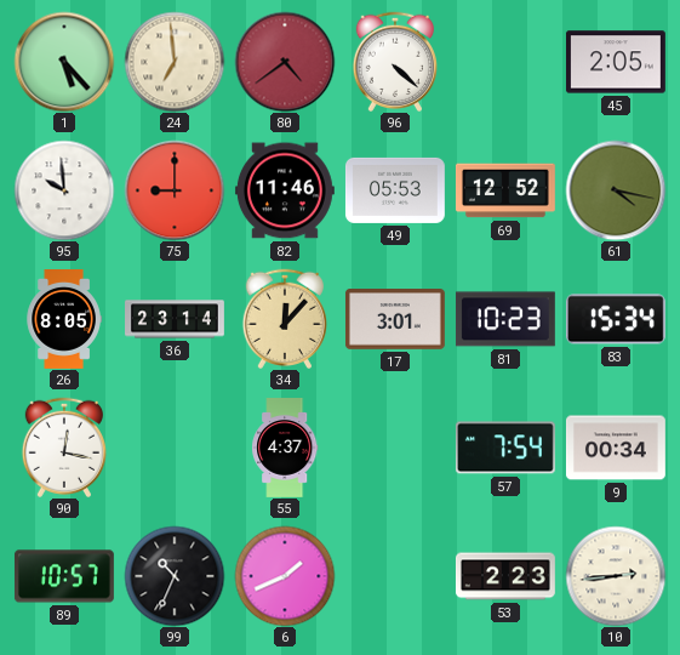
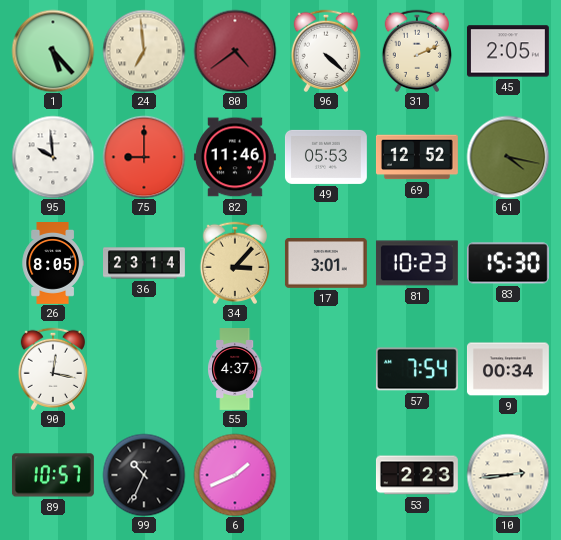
31: none -> 2:11 (416, 51)
34: 12:07 -> 3:07 (234, 263)
83: 15:34 -> 15:30 (508, 263)
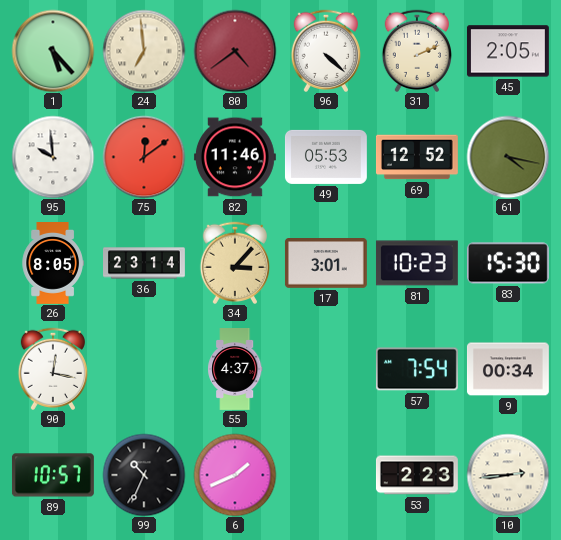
75: 9:00 -> 12:09 (144, 157)
